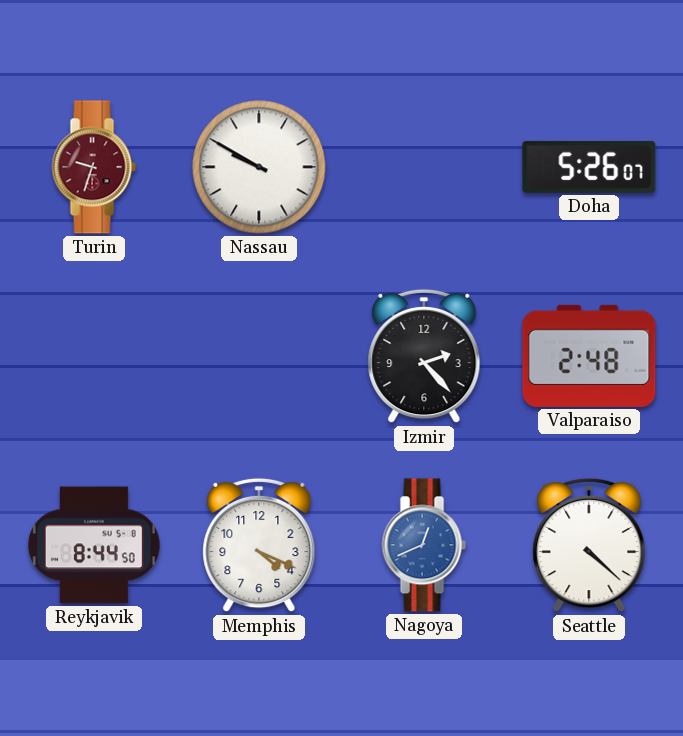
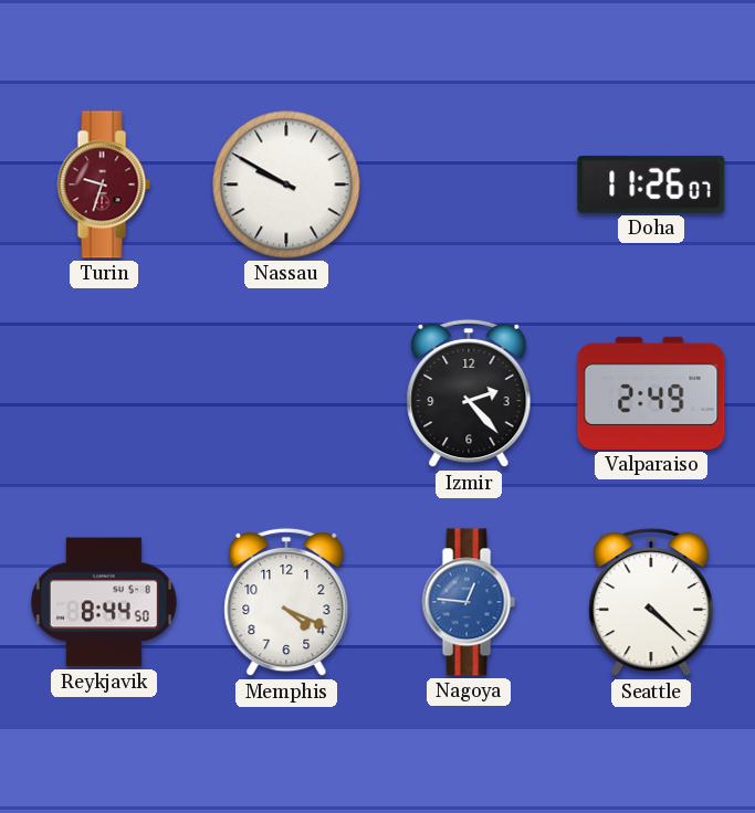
Doha: 5:26 -> 11:26 (651, 184)
Valparaiso: 2:48 -> 2:49 (651, 393)
Nagoya: 12:41 -> 12:46 (469, 602)
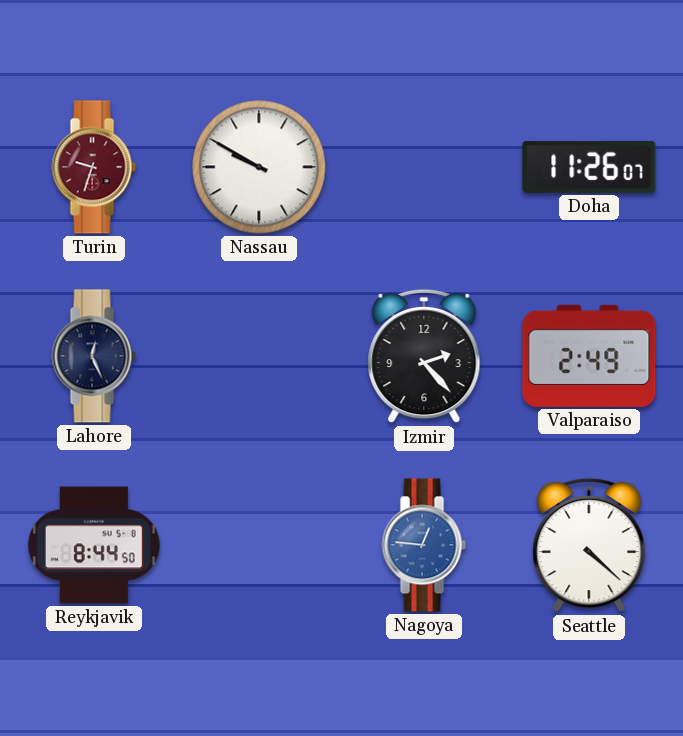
Lahore: none -> 12:26 (94, 356)
Memphis: 4:19 -> none (286, 602)
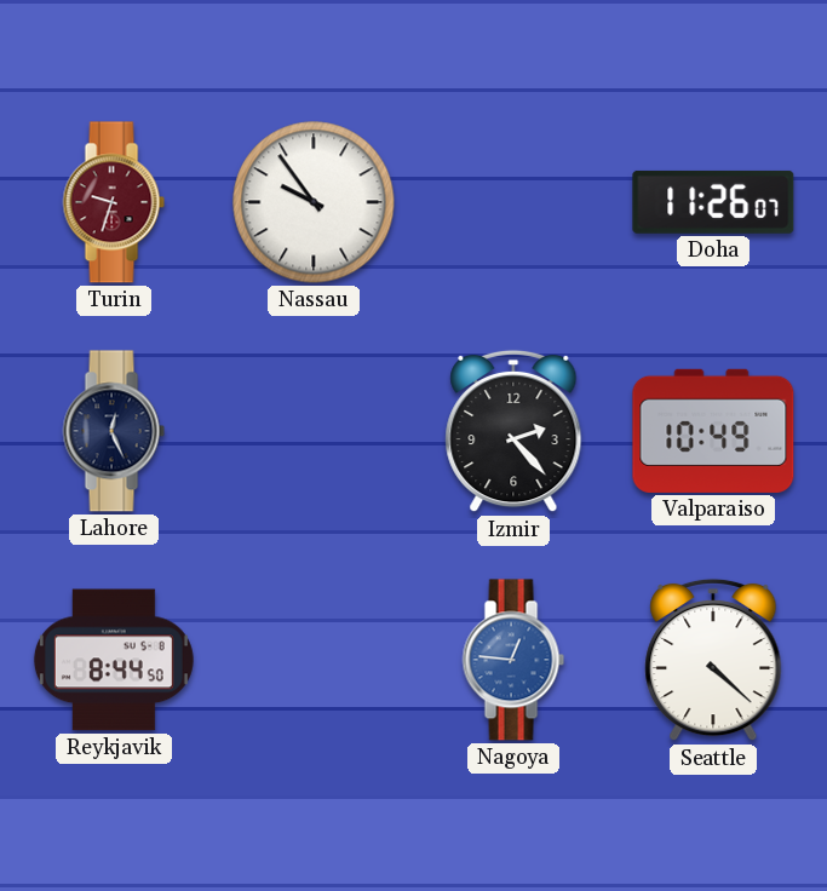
Nassau: 9:50 -> 9:54 (314, 202)
Valparaiso: 2:49 -> 10:49 (713, 431)
